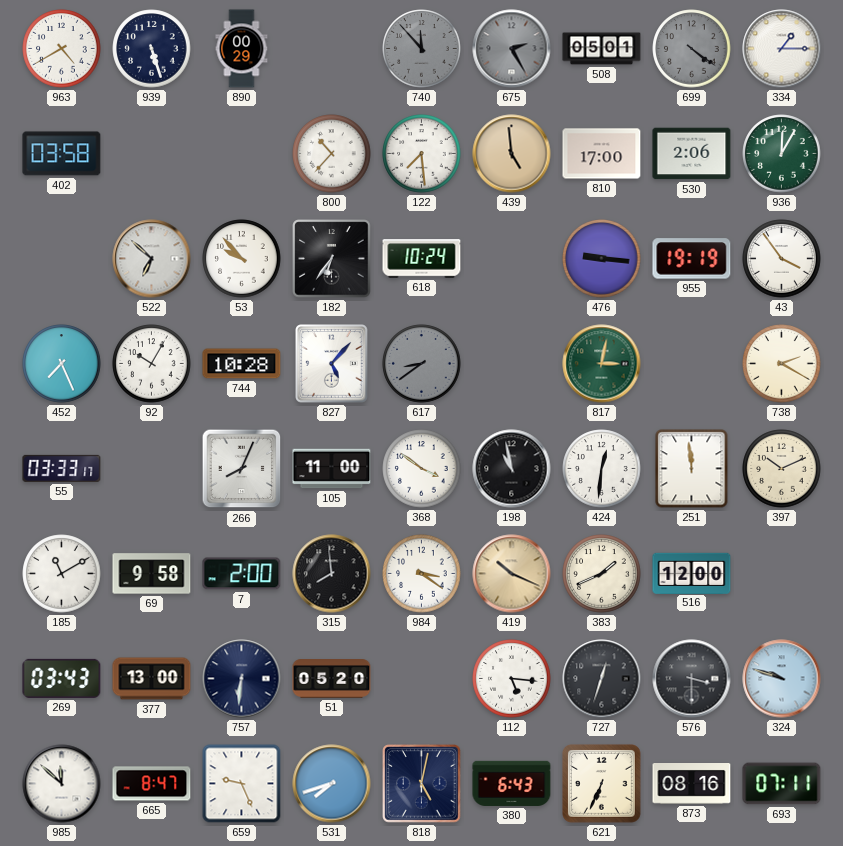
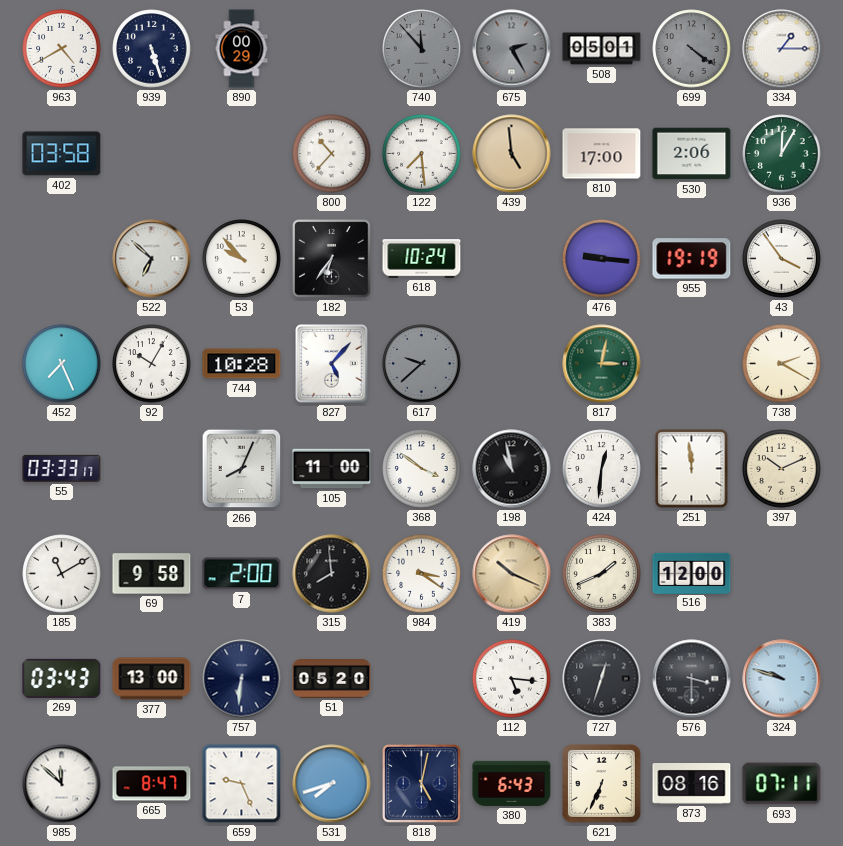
617: 8:39 -> 9:38 (422, 364)
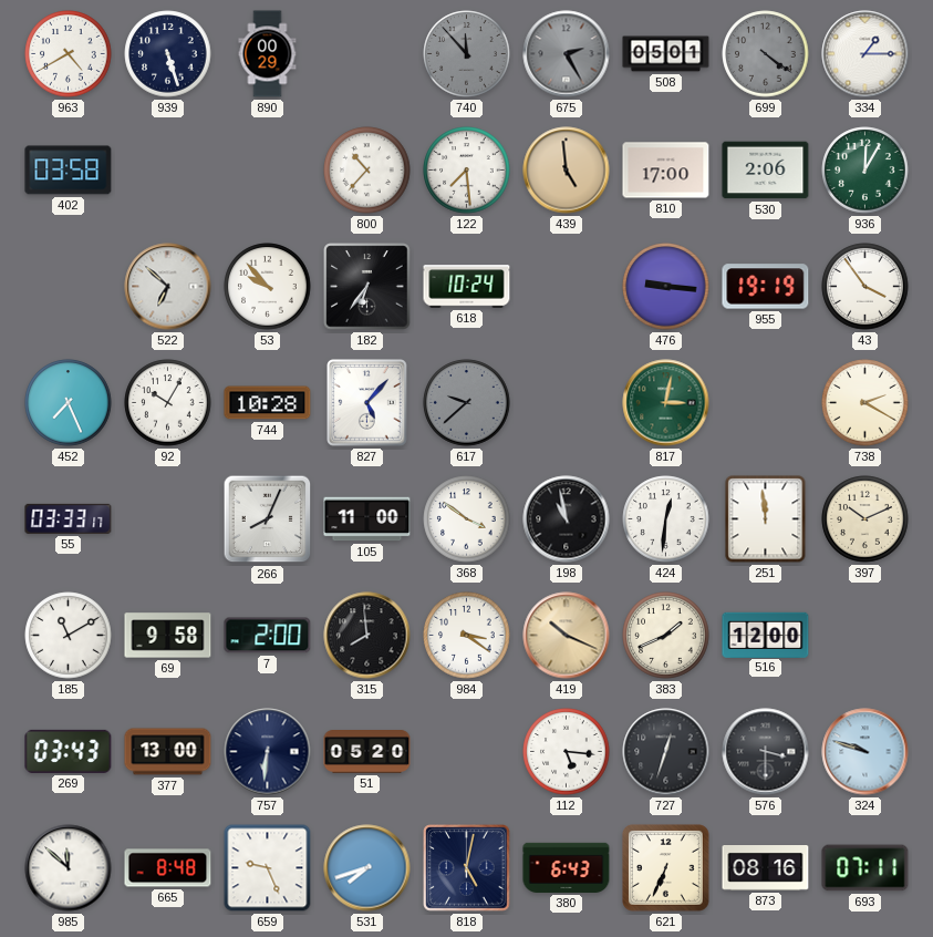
665: 8:47 -> 8:48 (168, 868)
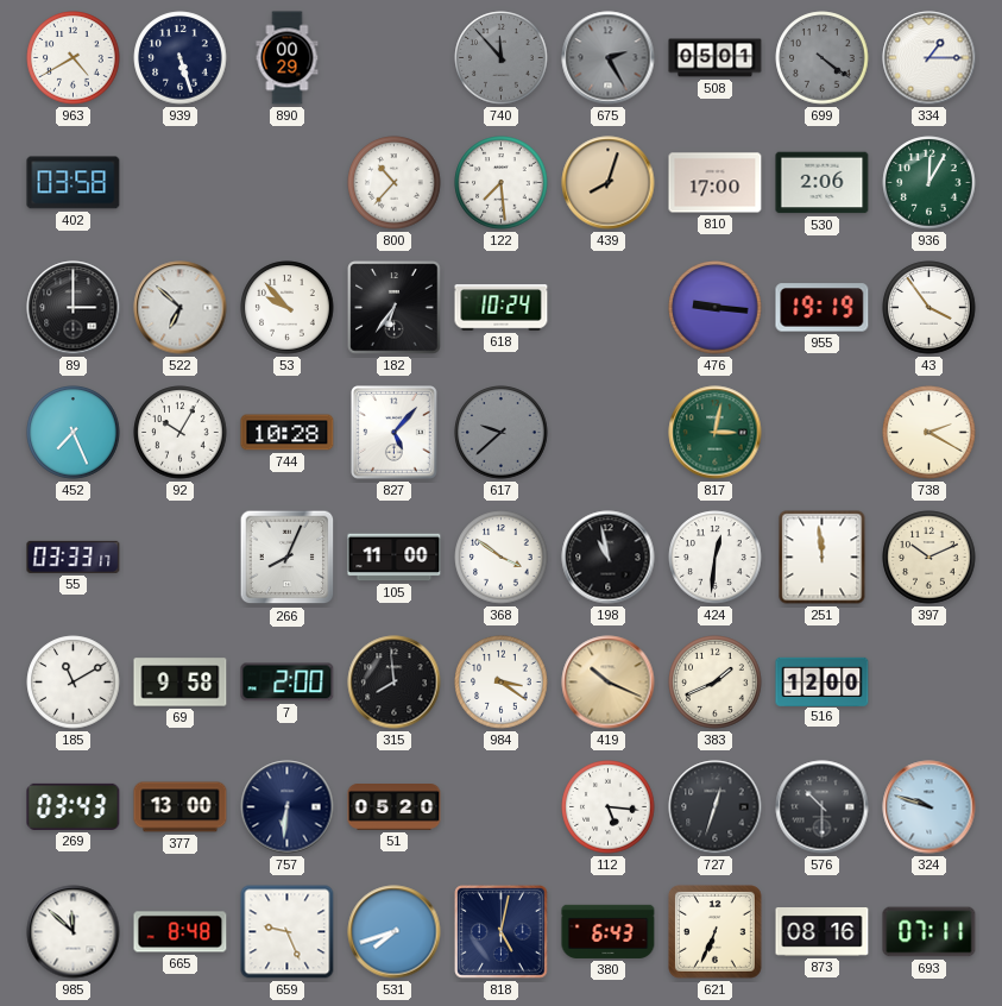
439: 4:59 -> 8:03 (609, 183)
89: none -> 3:00 (74, 308)
576: 3:30 -> 10:30 (823, 807)
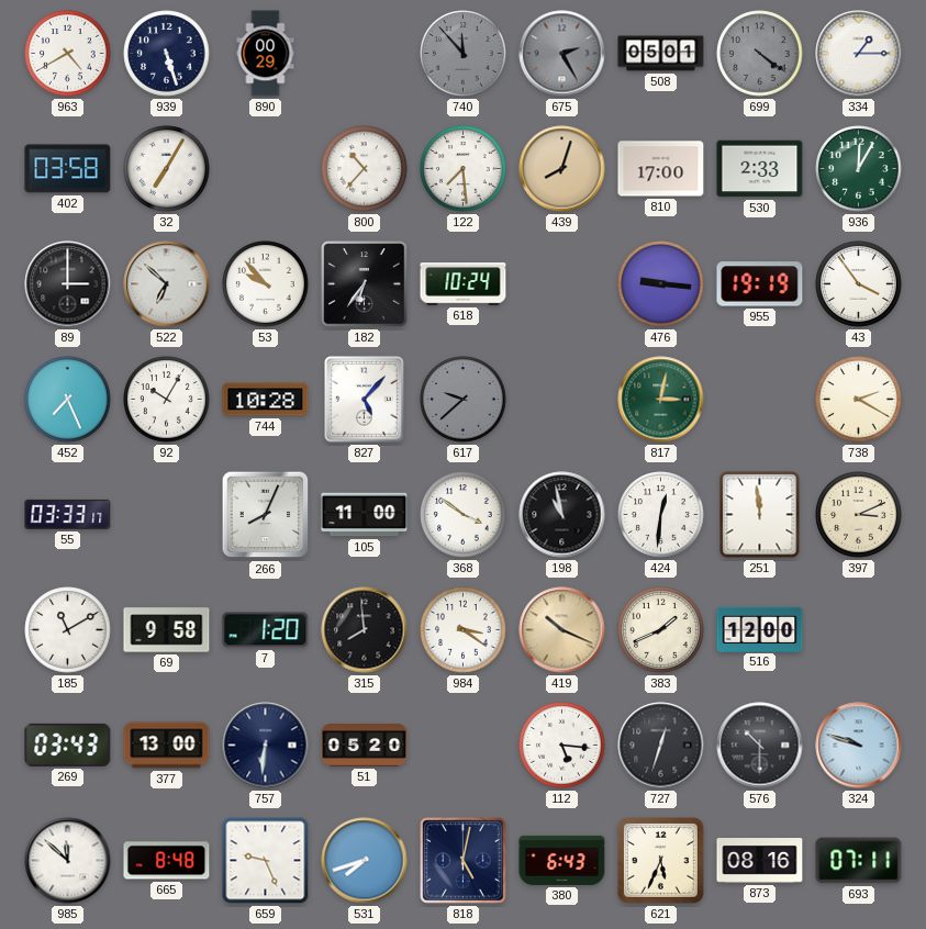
32: none -> 7:05 (167, 169)
530: 2:06 -> 2:33 (760, 169)
397: 10:11 -> 3:11 (859, 515)
7: 2:00 -> 1:20 (266, 630)
621: 6:34 -> 5:34 (661, 861)
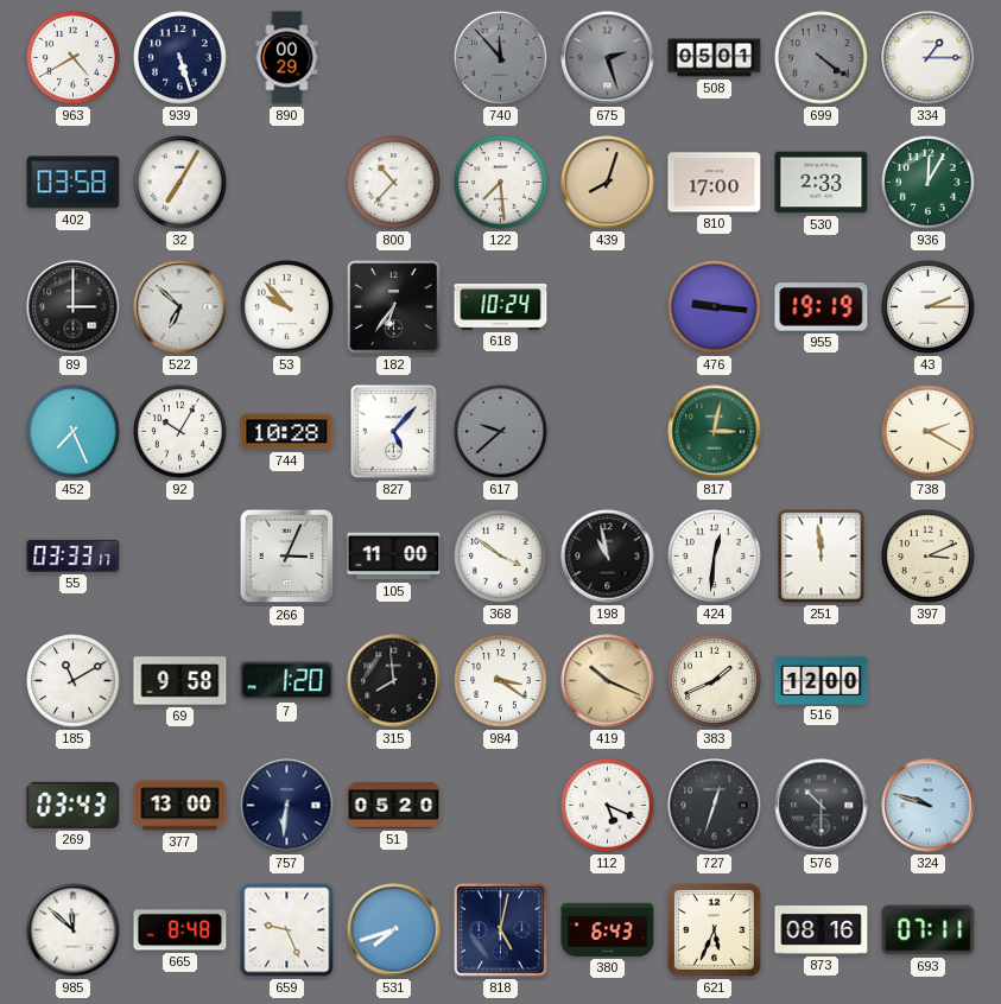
675: 2:25 -> 2:27 (608, 58)
43: 3:54 -> 2:15 (929, 307)
266: 8:04 -> 3:04 (287, 557)
112: 5:16 -> 5:19 (608, 806)
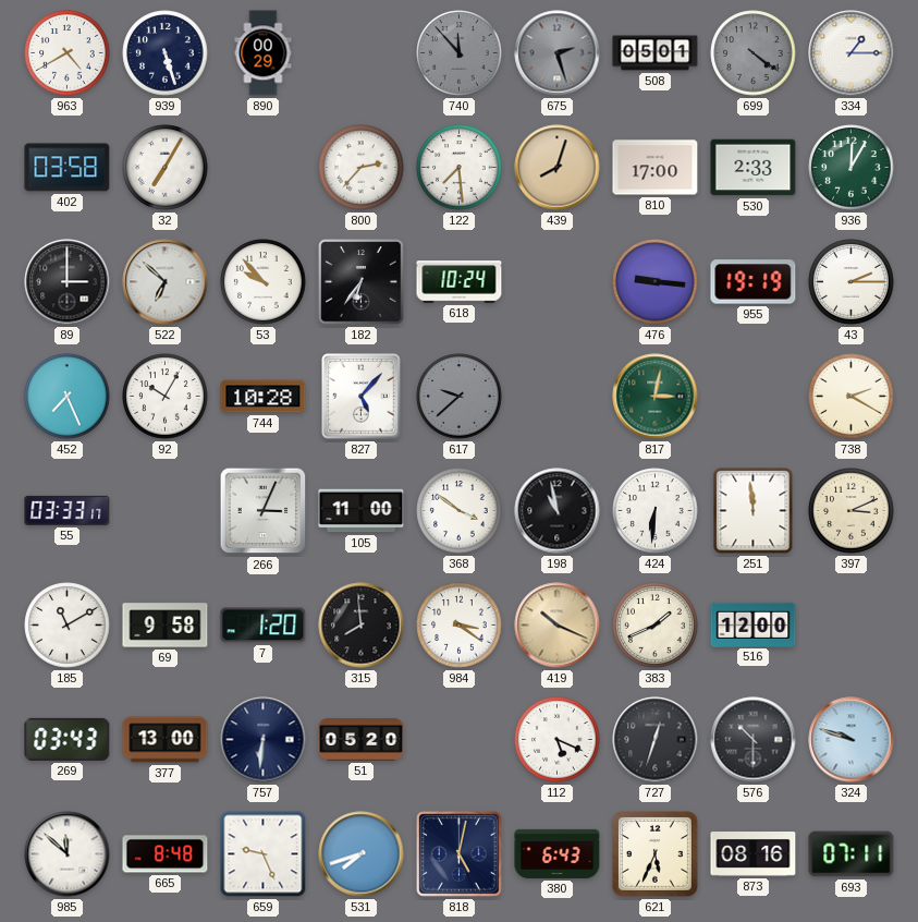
800: 10:37 -> 2:37 (362, 168)
424: 12:31 -> 6:31 (656, 511)
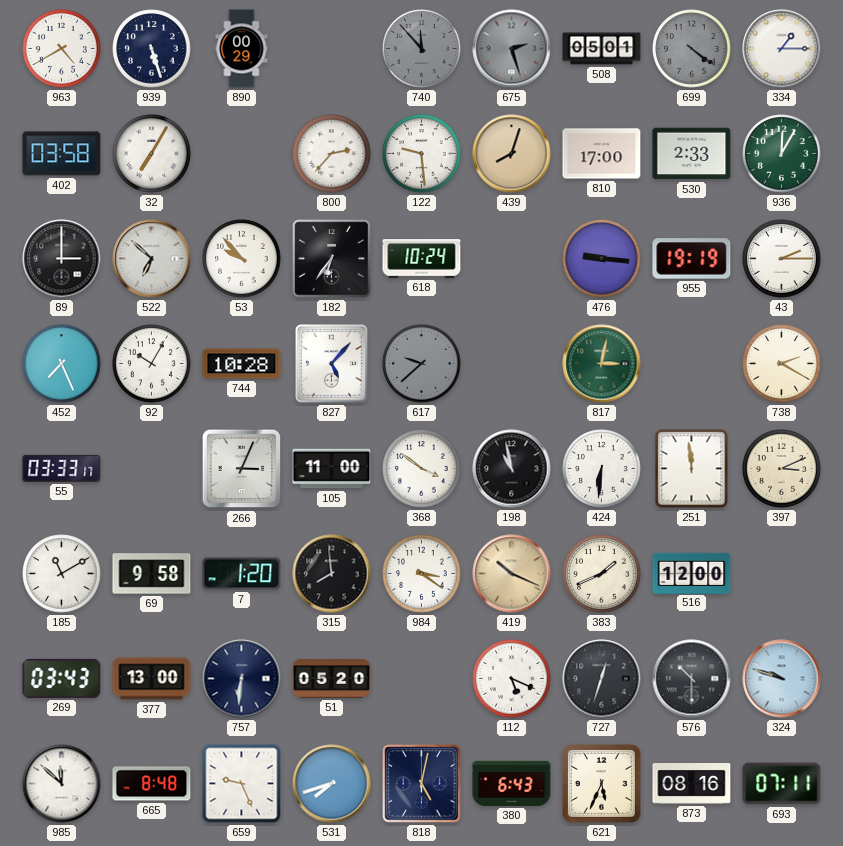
122: 7:29 -> 9:29 (422, 154)
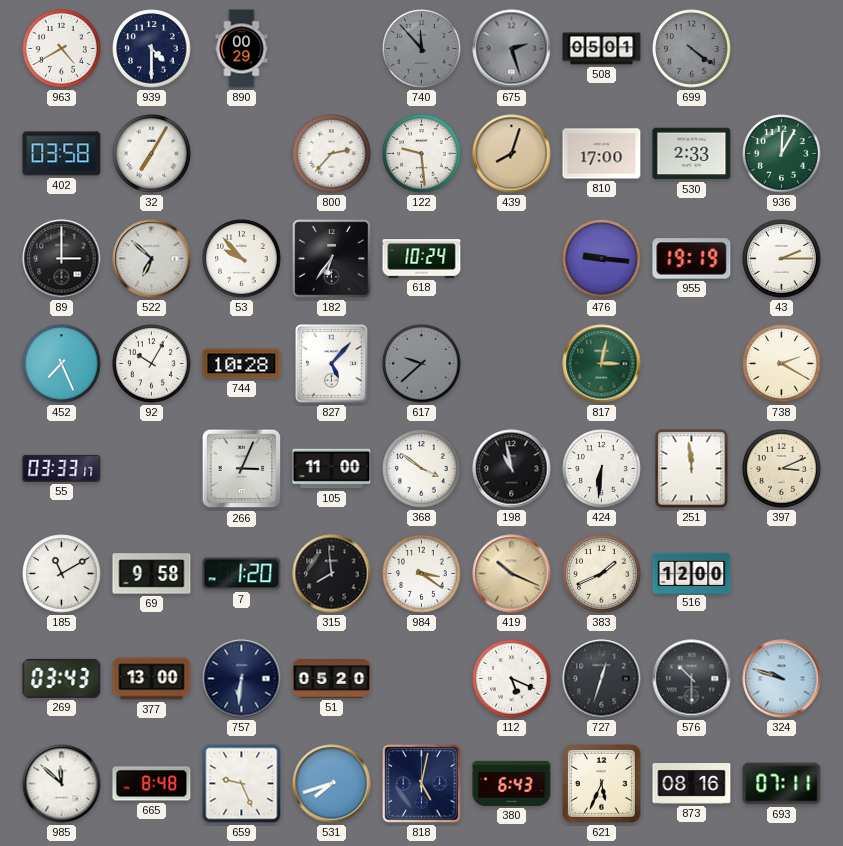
939: 5:27 -> 4:30 (152, 49)
334: 1:15 -> none (782, 49)
